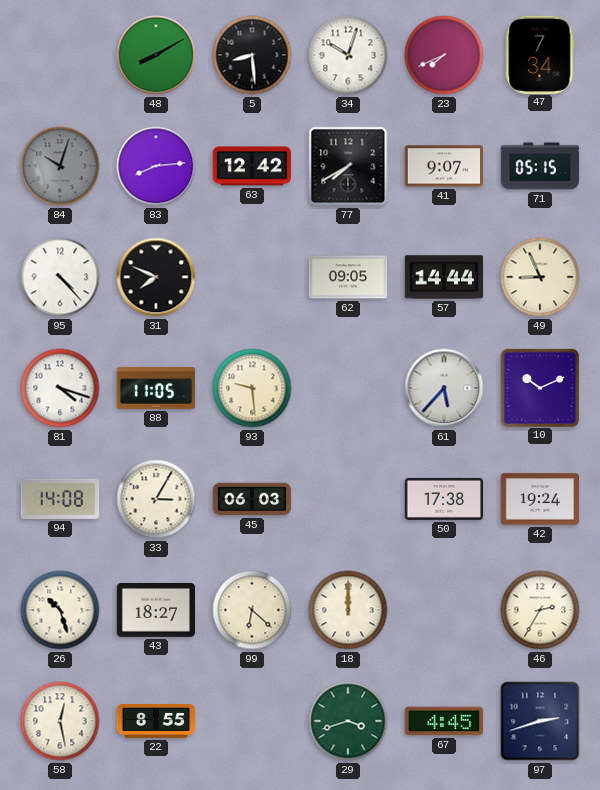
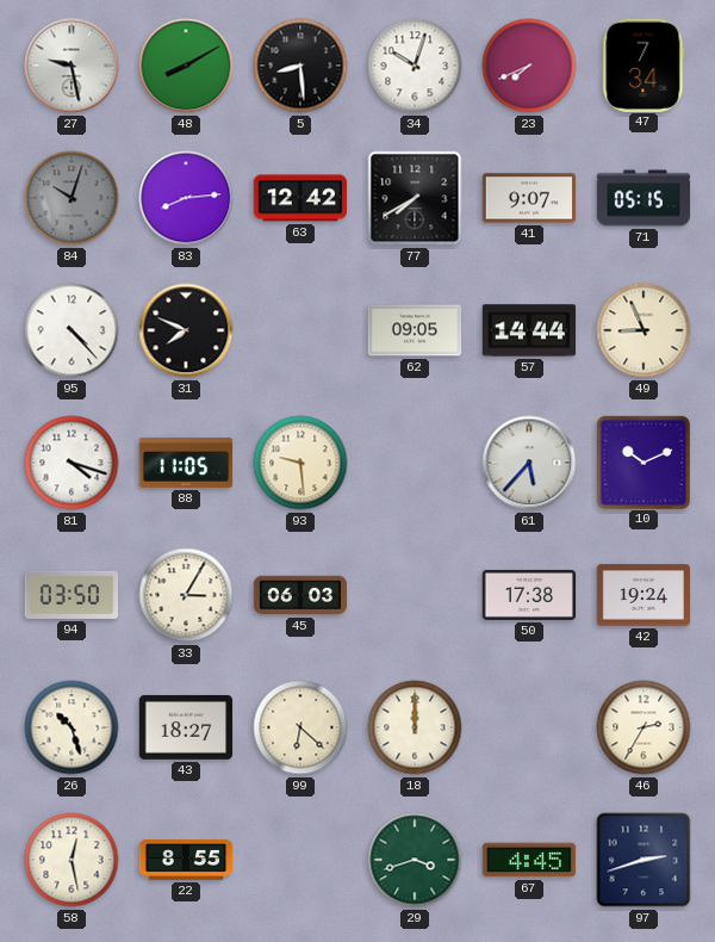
27: none -> 9:28 (71, 66)
94: 14:08 -> 03:50 (71, 595)
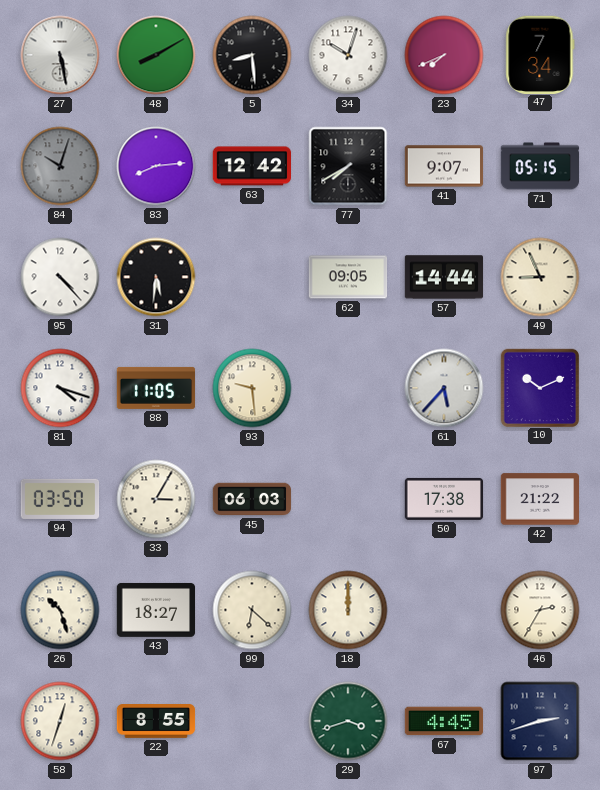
27: 9:28 -> 5:28 (60, 55)
31: 7:49 -> 5:31 (156, 277)
42: 19:24 -> 21:22 (540, 499)
58: 12:28 -> 12:33 (60, 721)
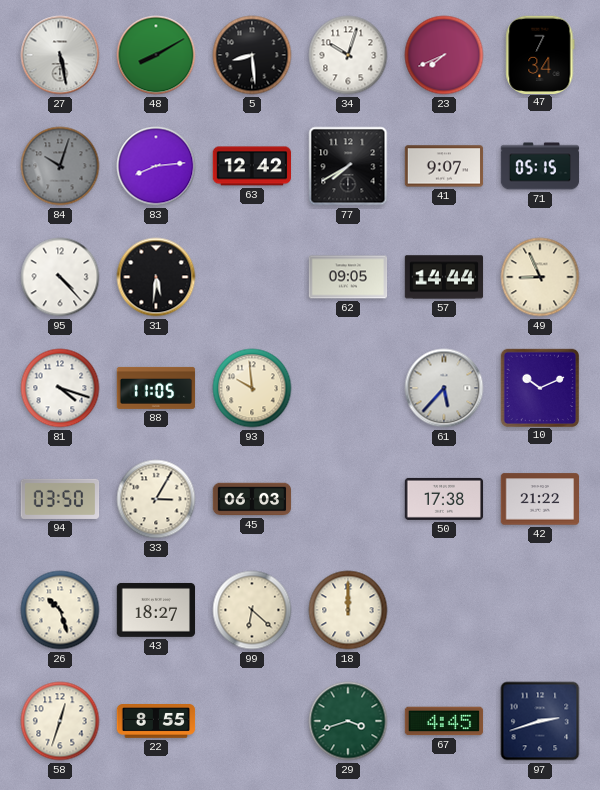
93: 9:29 -> 9:59 (252, 388)
46: 2:35 -> none (540, 610)
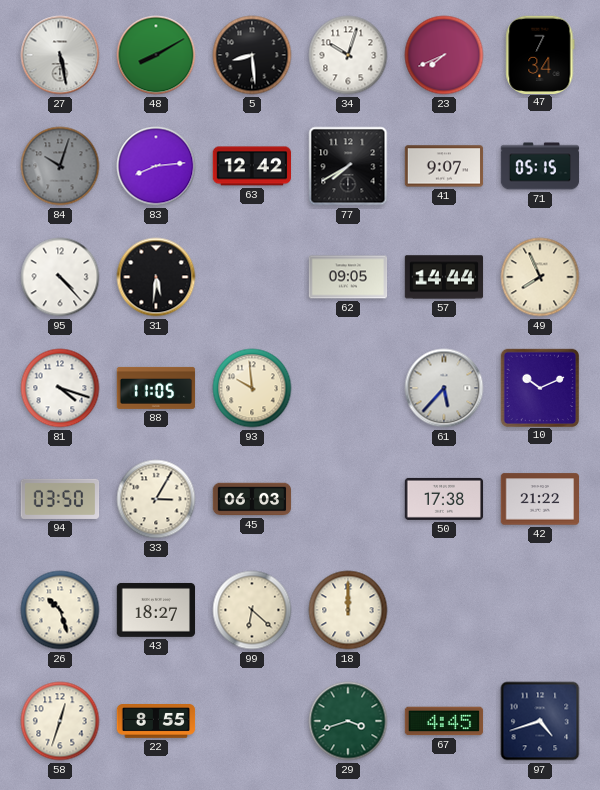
49: 8:56 -> 7:56 (540, 277)
97: 2:42 -> 4:42 (540, 721)
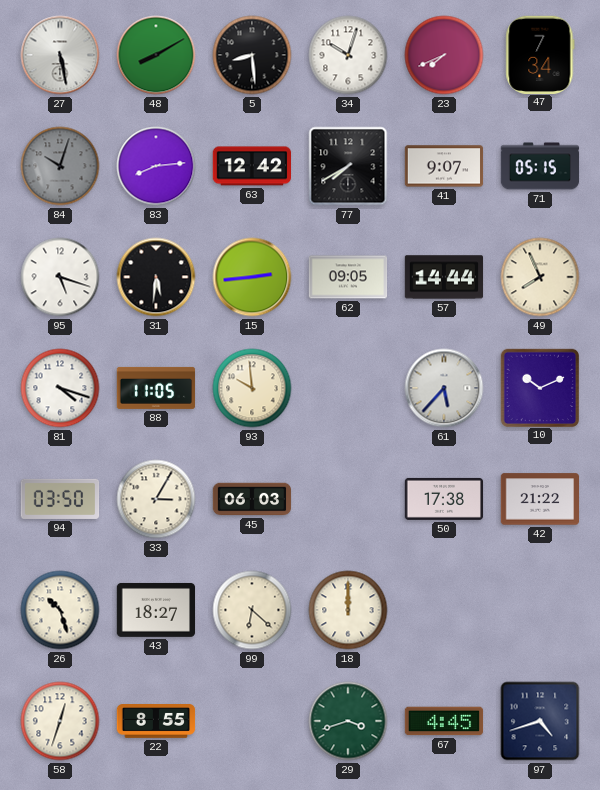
95: 4:23 -> 5:18 (60, 277)
15: none -> 2:44 (252, 277)
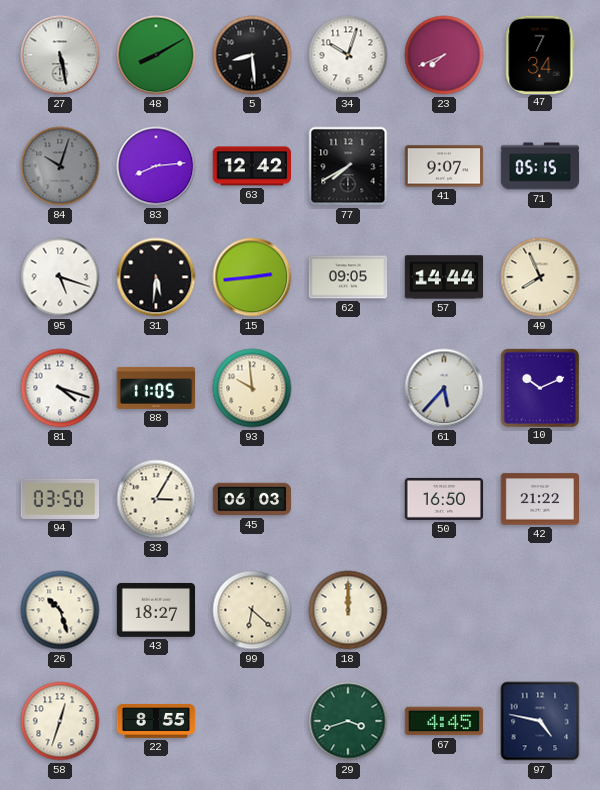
50: 17:38 -> 16:50 (444, 499)
97: 4:42 -> 4:47 (540, 721)
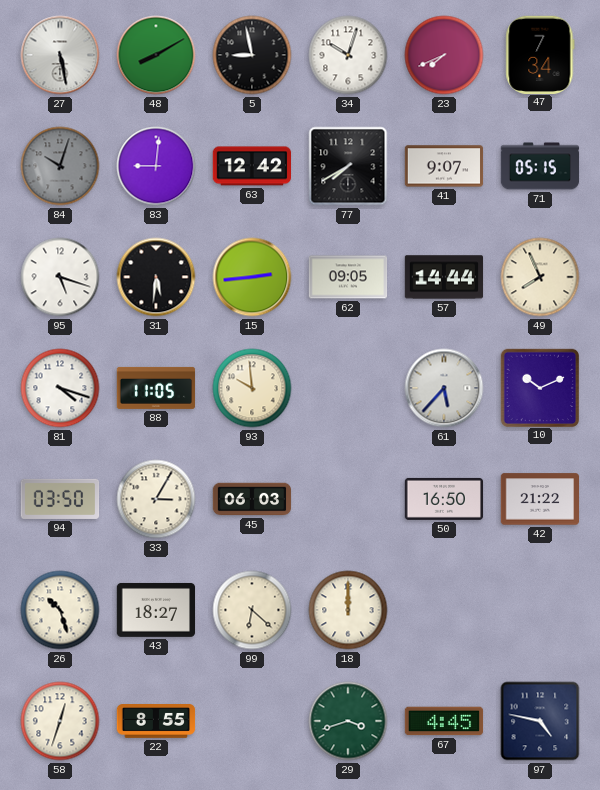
5: 8:29 -> 8:58 (252, 55)
83: 8:14 -> 9:01 (156, 166)
